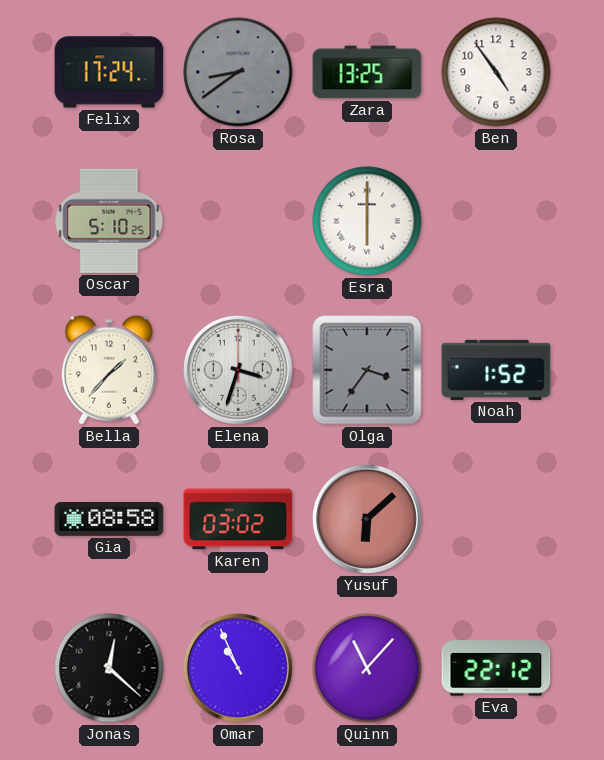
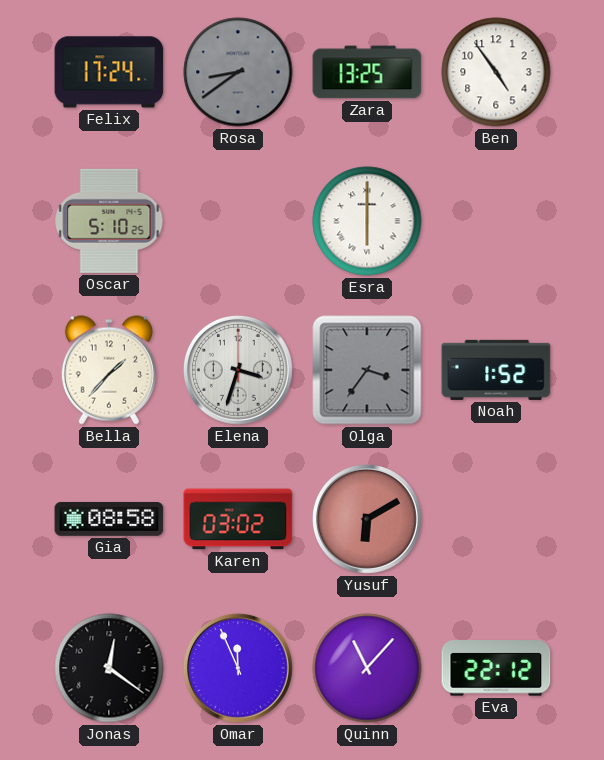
Yusuf: 6:08 -> 6:10 (367, 519)
Jonas: 12:22 -> 12:21 (109, 668)
Omar: 10:56 -> 11:56 (238, 668)
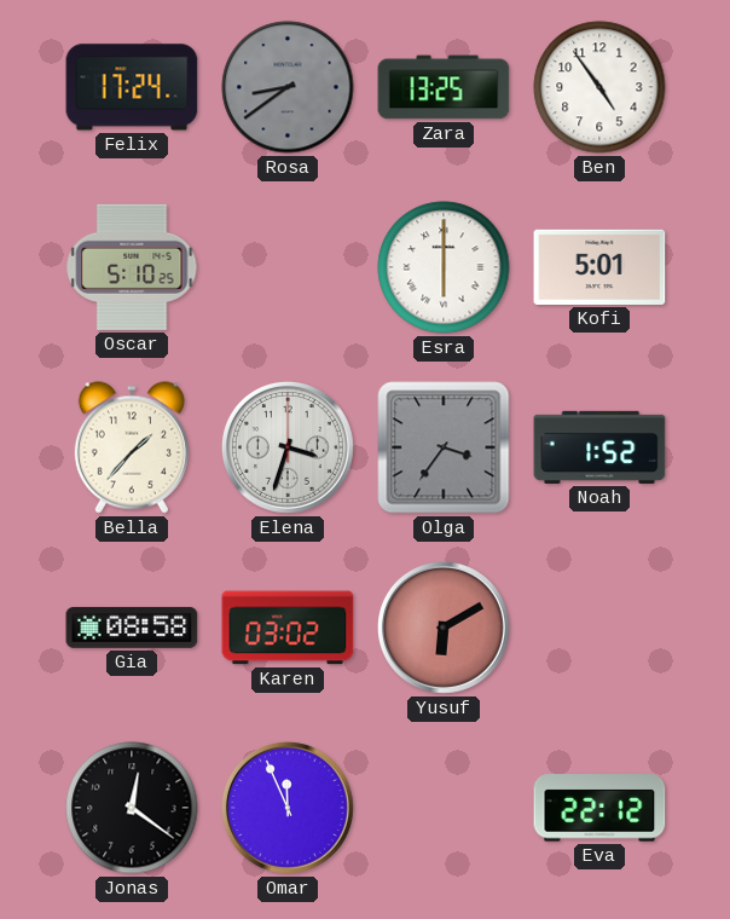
Kofi: none -> 5:01 (599, 267)
Quinn: 11:07 -> none (367, 668)
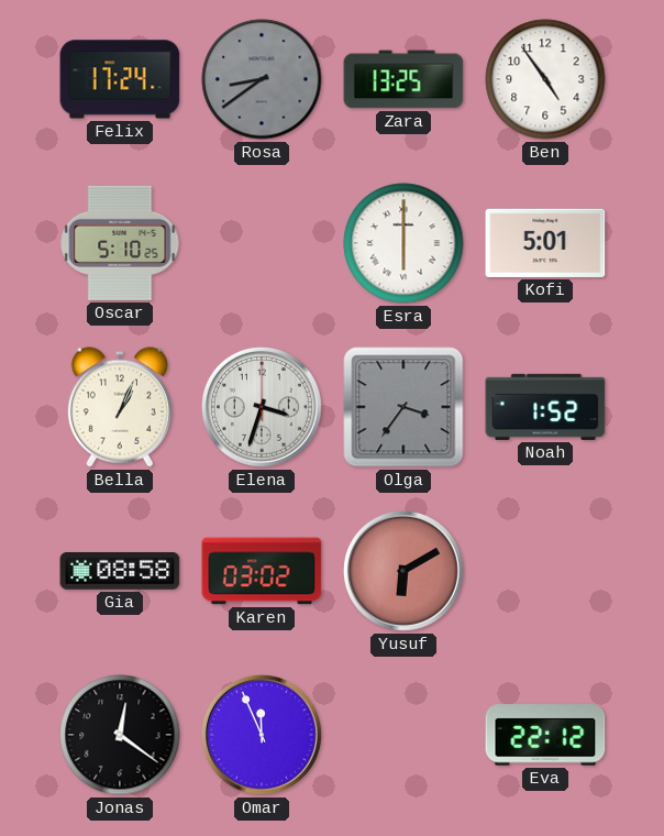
Bella: 1:37 -> 1:04 (120, 407)
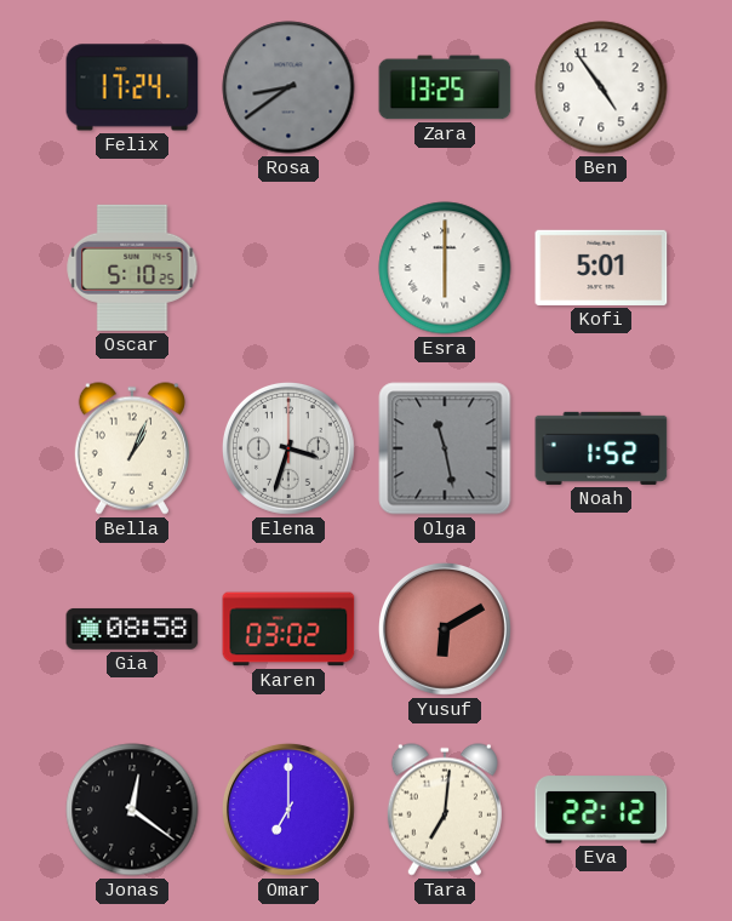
Olga: 3:36 -> 11:28 (445, 448)
Omar: 11:56 -> 7:00 (288, 810)
Tara: none -> 7:01 (445, 810)
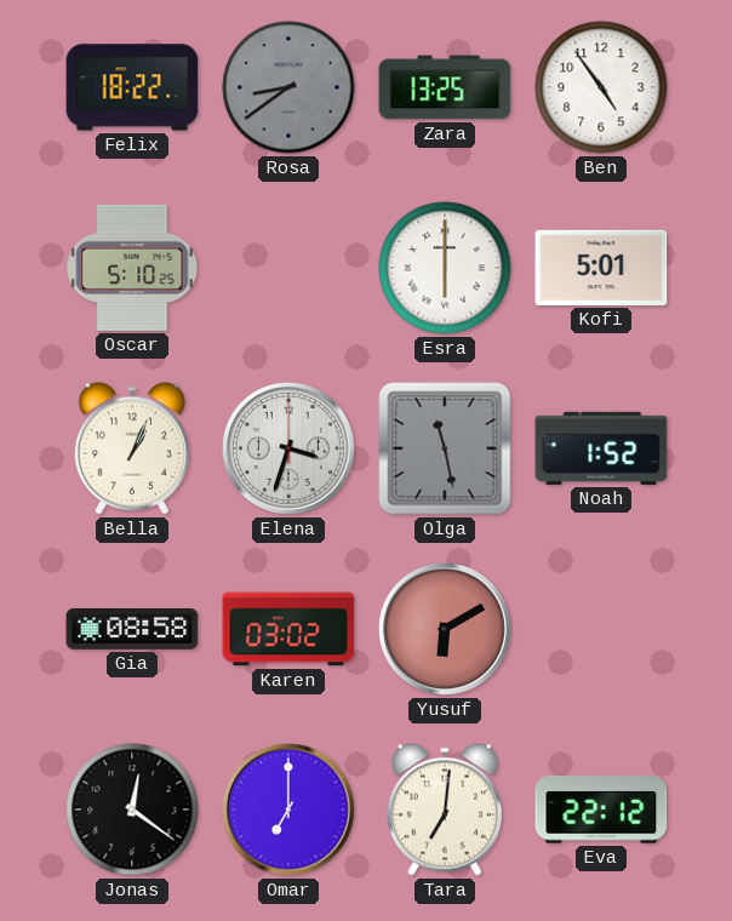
Felix: 17:24 -> 18:22 (132, 87)
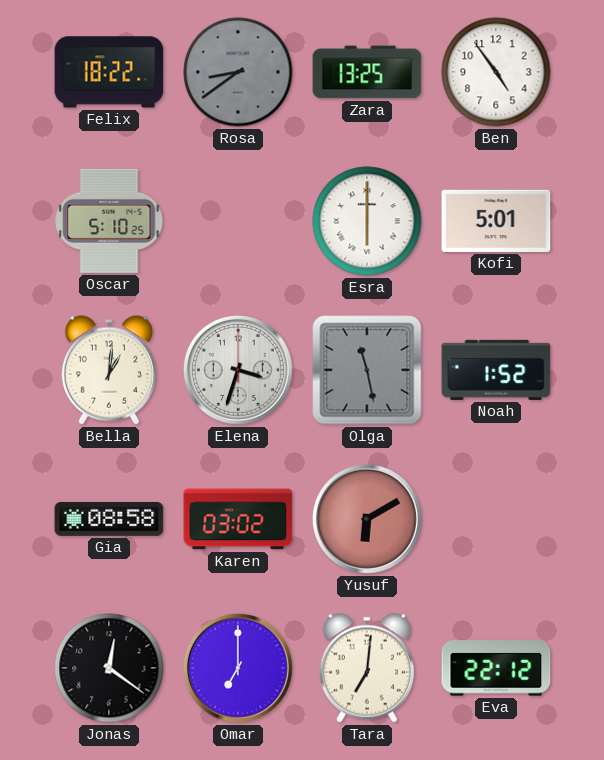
Bella: 1:04 -> 1:01 (109, 370)
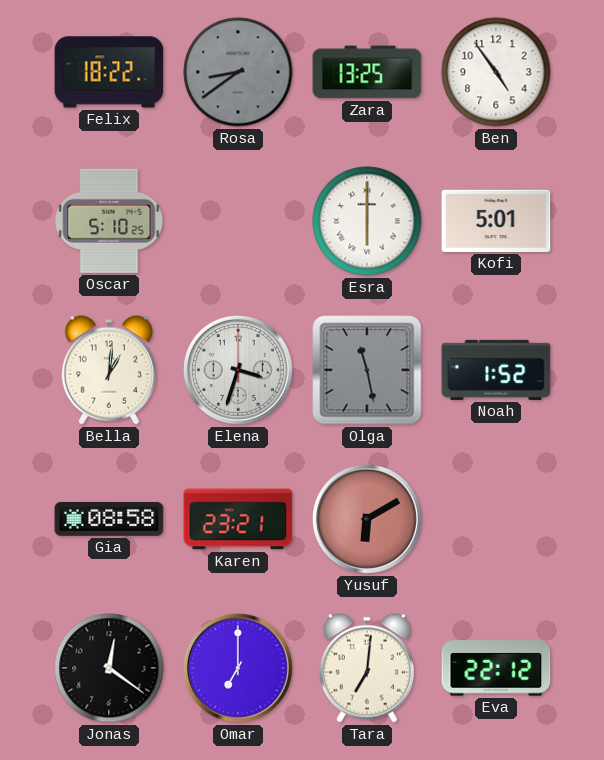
Karen: 03:02 -> 23:21 (238, 519)
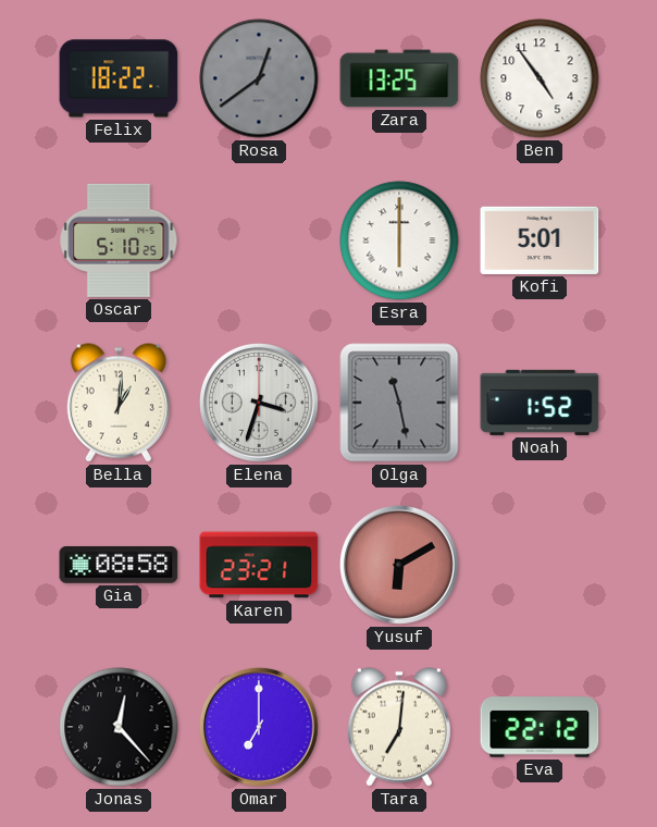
Rosa: 8:39 -> 12:39 (259, 78)
Jonas: 12:21 -> 12:23 (119, 727)
